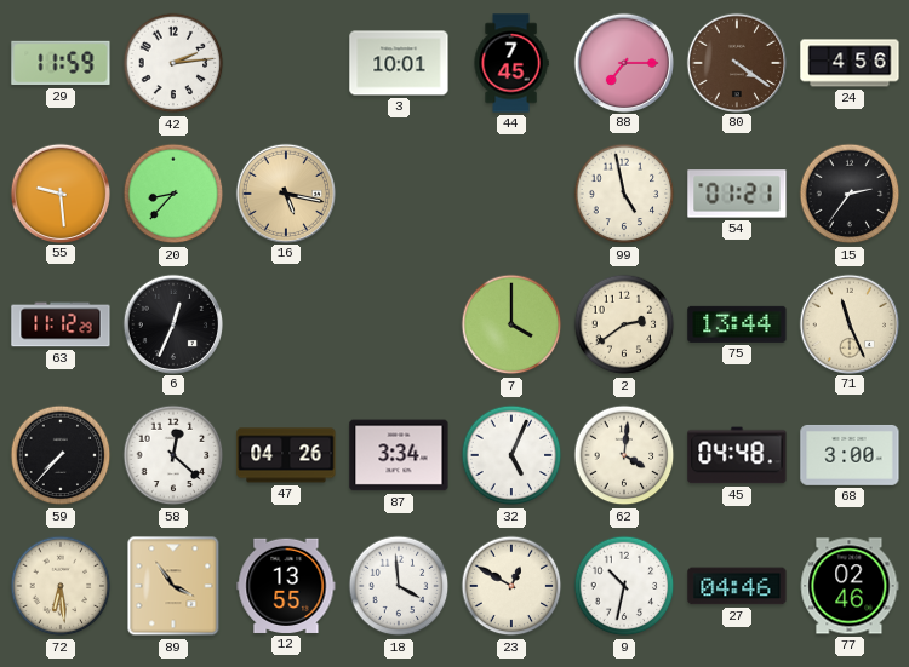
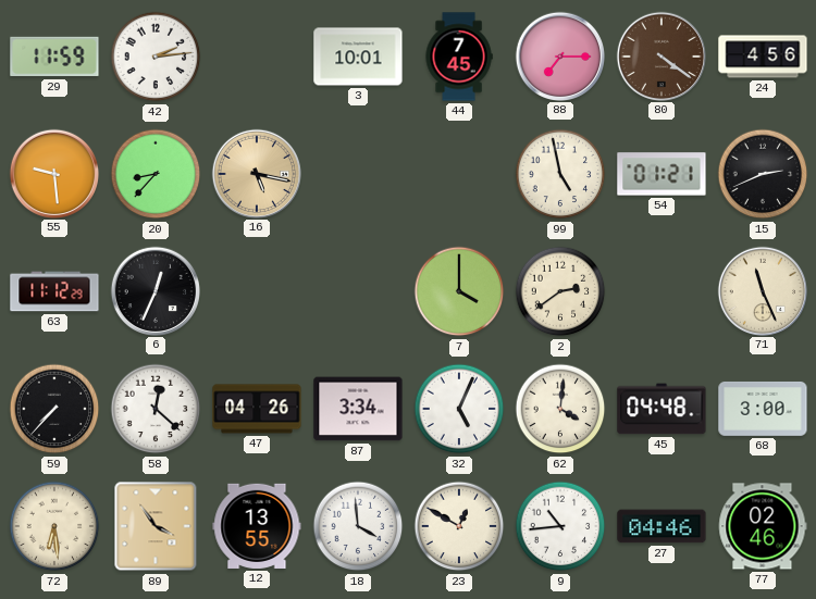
15: 2:36 -> 2:41 (763, 174)
75: 13:44 -> none (737, 324)
9: 10:32 -> 10:44 (560, 526)
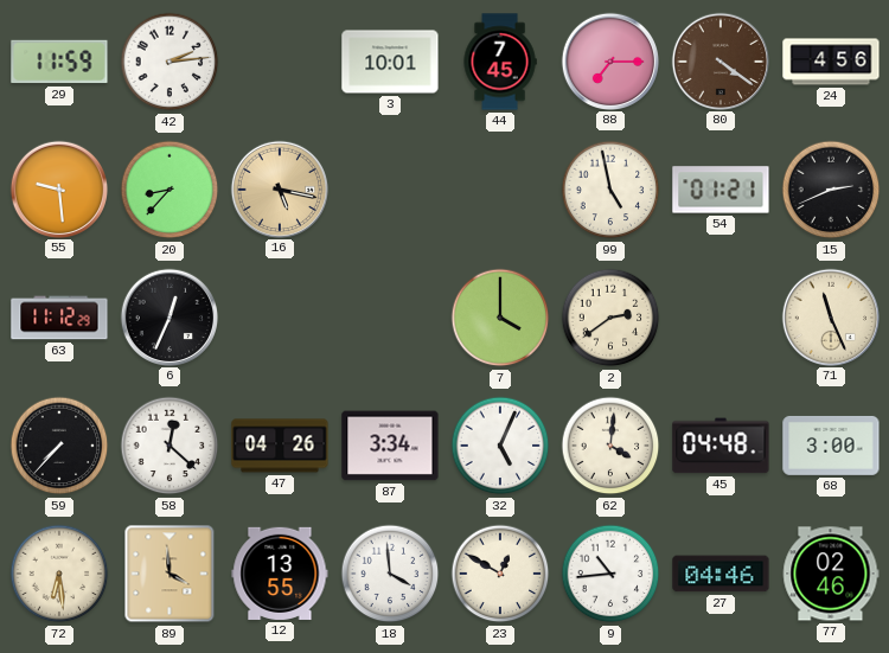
89: 3:54 -> 3:59 (170, 574)
